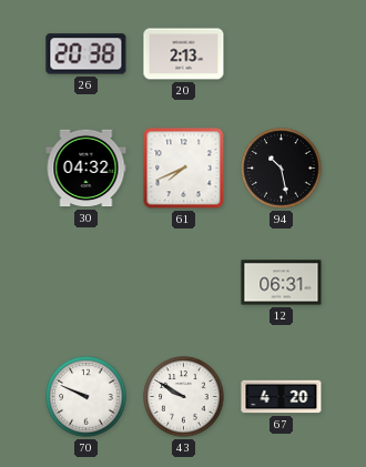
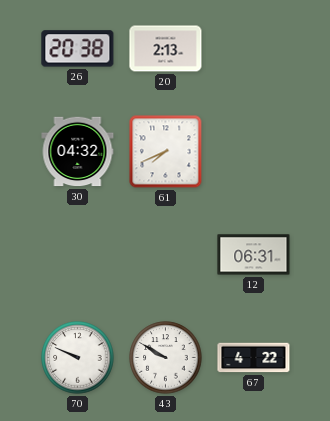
94: 10:28 -> none (282, 169)
67: 4:20 -> 4:22 (254, 358)
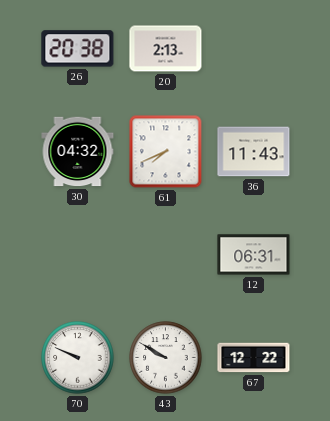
36: none -> 11:43 (254, 152)
67: 4:22 -> 12:22 (254, 358)
